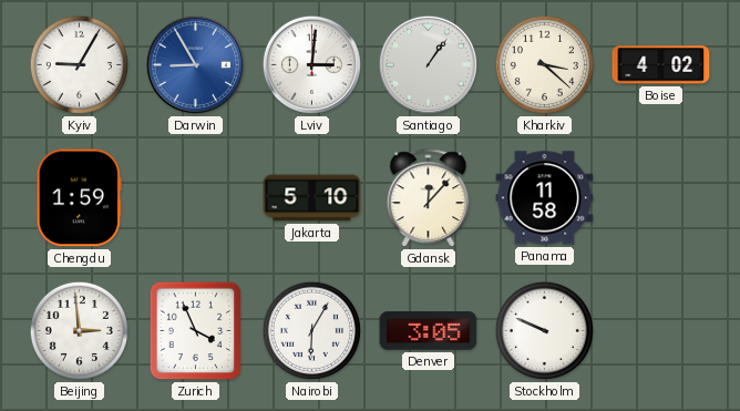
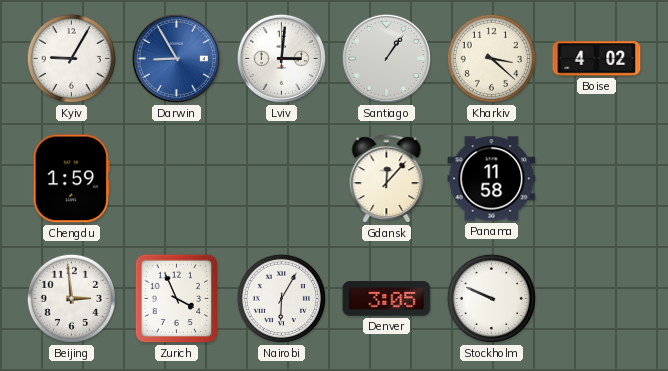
Jakarta: 5:10 -> none (312, 198)
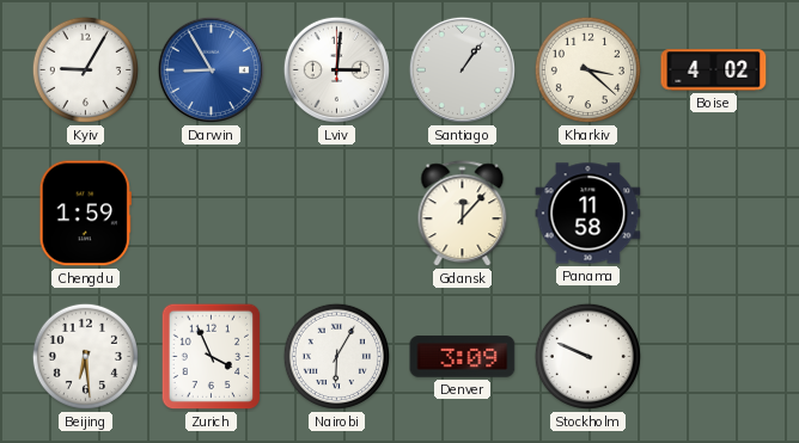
Beijing: 2:59 -> 6:29 (85, 356)
Denver: 3:05 -> 3:09 (463, 357)
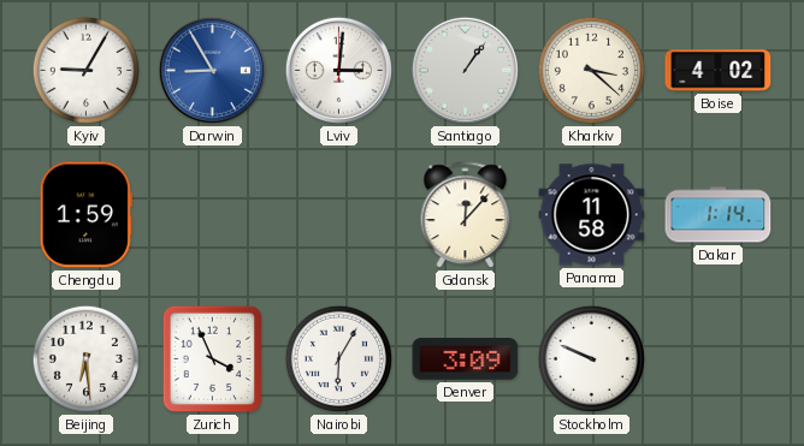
Dakar: none -> 1:14 (719, 215)
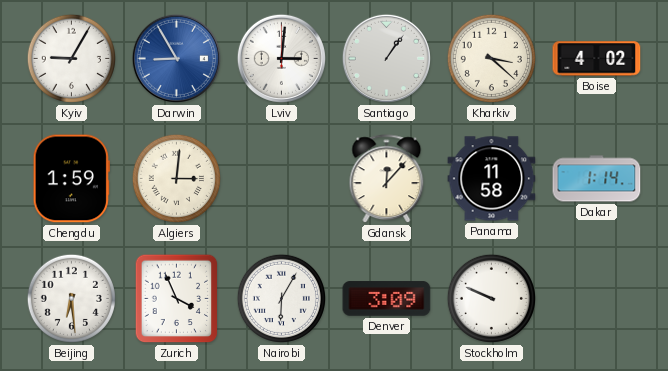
Algiers: none -> 3:01 (176, 178)
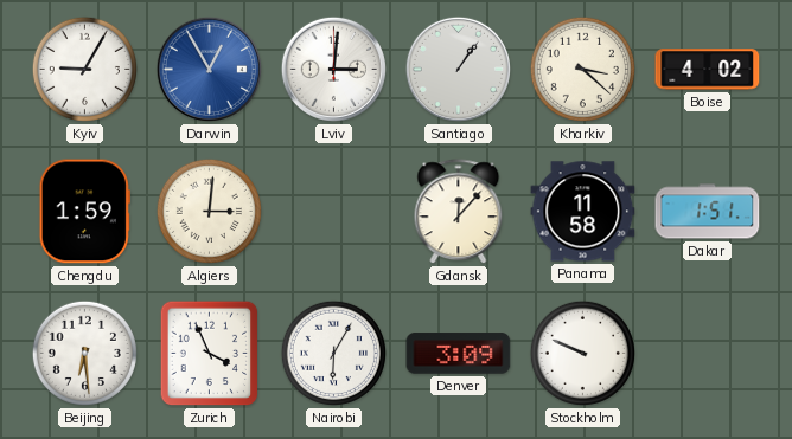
Darwin: 8:55 -> 12:55 (209, 69)
Dakar: 1:14 -> 1:51 (708, 212)
